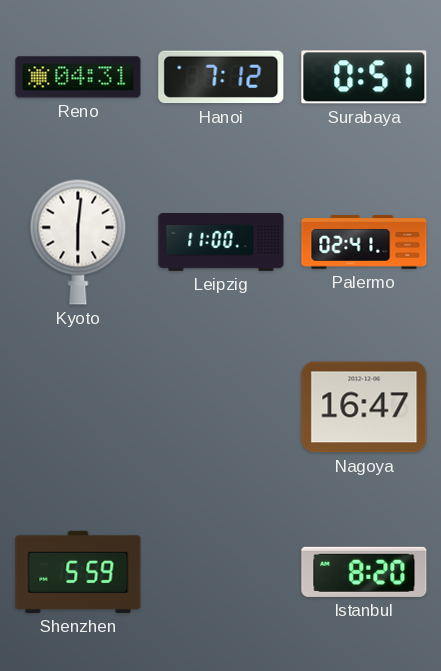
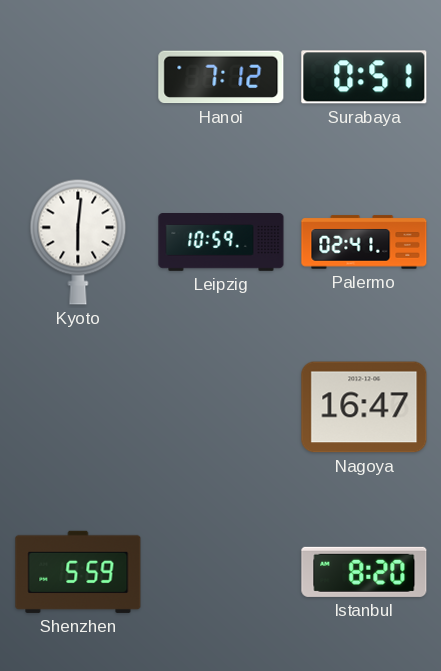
Reno: 04:31 -> none (78, 77)
Leipzig: 11:00 -> 10:59 (221, 243)
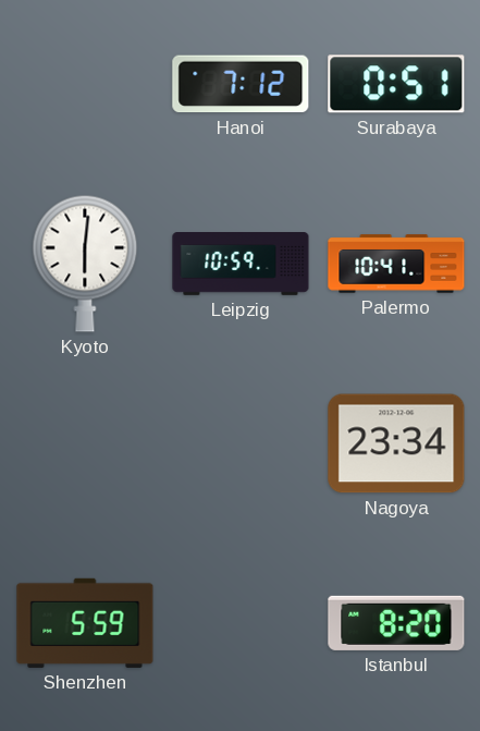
Palermo: 02:41 -> 10:41 (396, 264)
Nagoya: 16:47 -> 23:34 (396, 443)
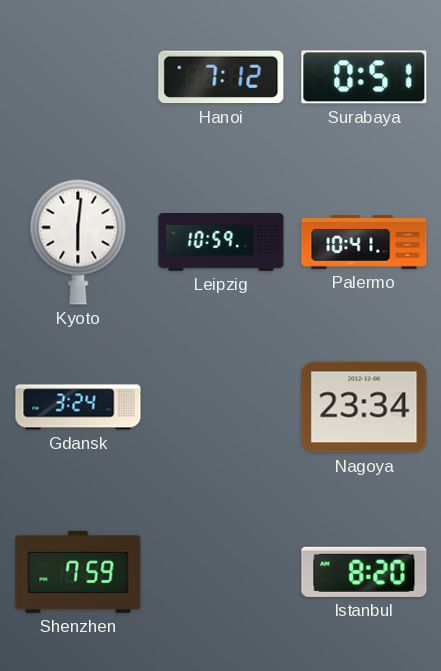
Gdansk: none -> 3:24 (78, 407)
Shenzhen: 5:59 -> 7:59 (78, 572)
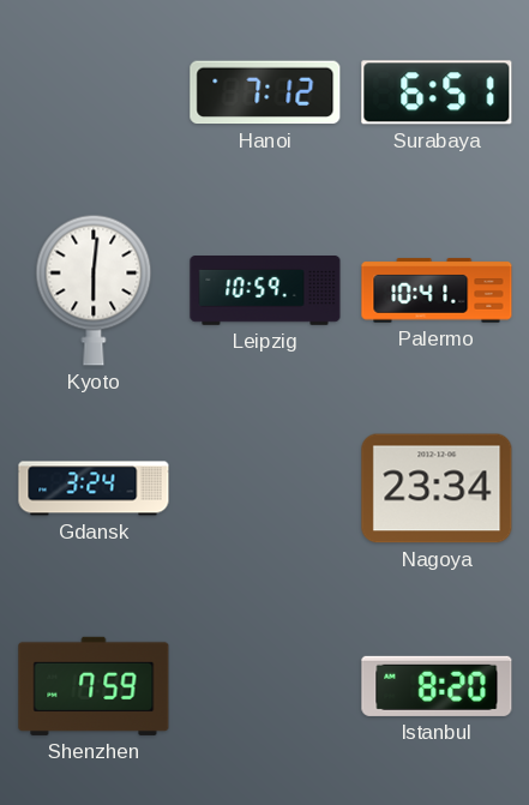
Surabaya: 0:51 -> 6:51 (437, 92)
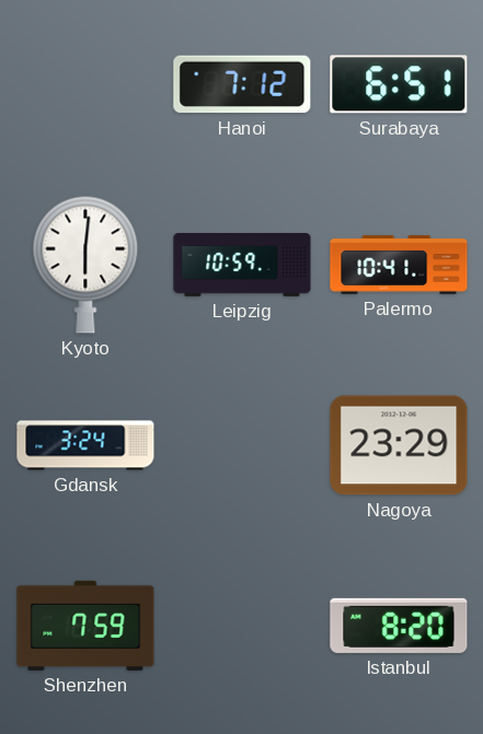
Nagoya: 23:34 -> 23:29 (399, 445)
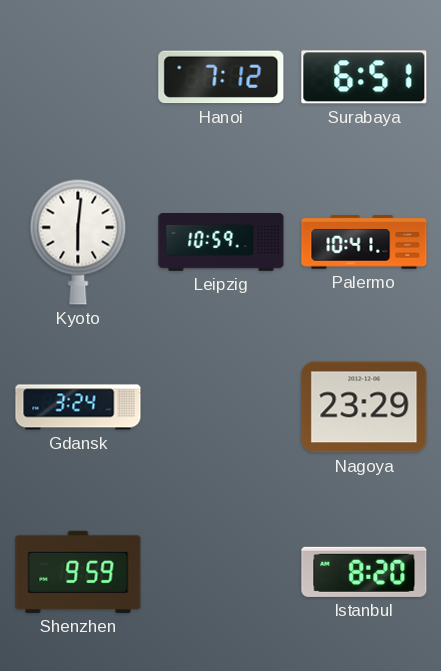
Shenzhen: 7:59 -> 9:59 (78, 572)
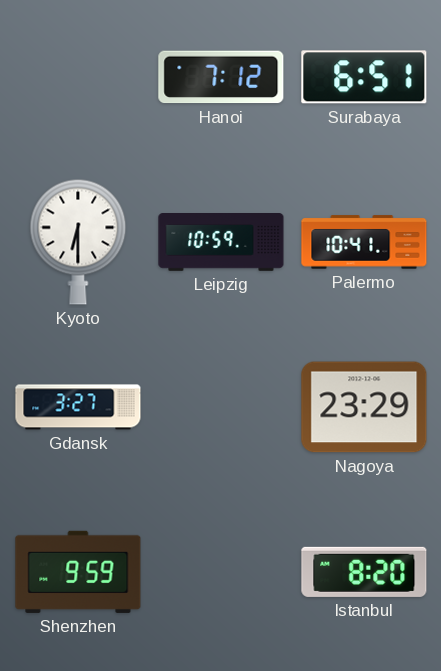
Kyoto: 6:01 -> 6:30 (78, 242)
Gdansk: 3:24 -> 3:27 (78, 407)
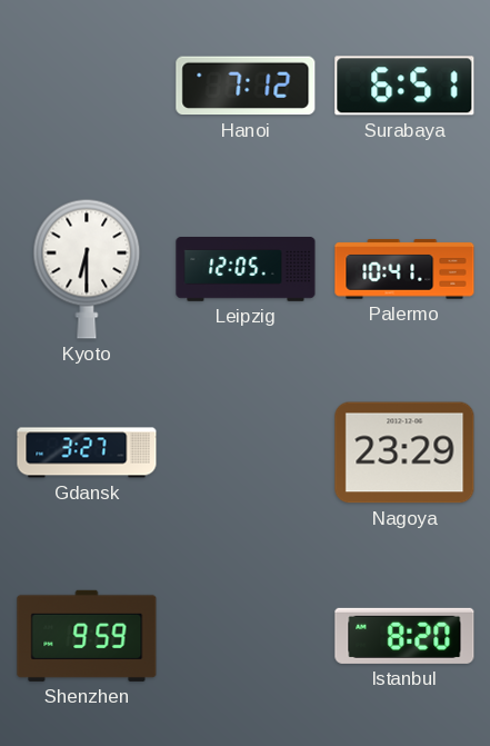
Leipzig: 10:59 -> 12:05 (246, 270)
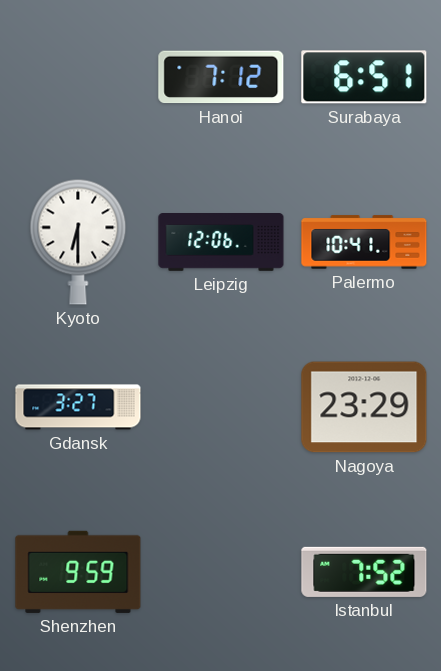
Leipzig: 12:05 -> 12:06 (221, 243)
Istanbul: 8:20 -> 7:52 (364, 572)
